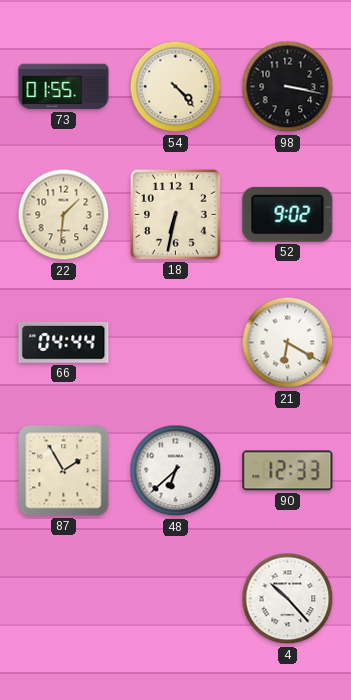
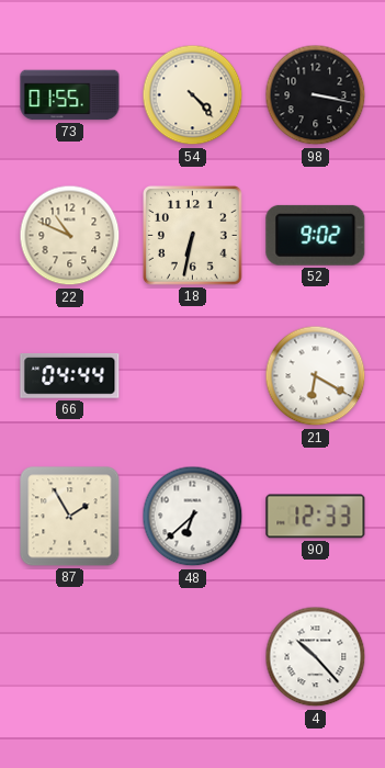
22: 1:31 -> 10:49 (70, 236)
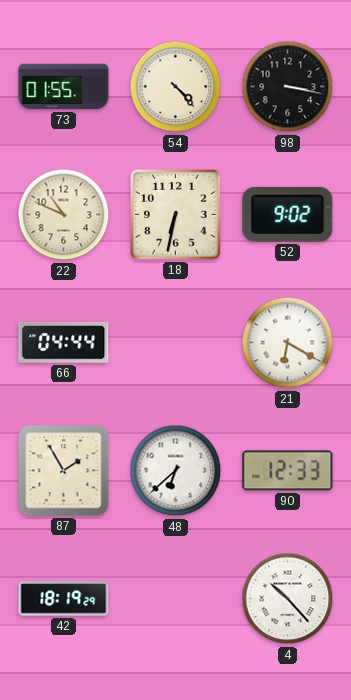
42: none -> 18:19 (64, 599)
